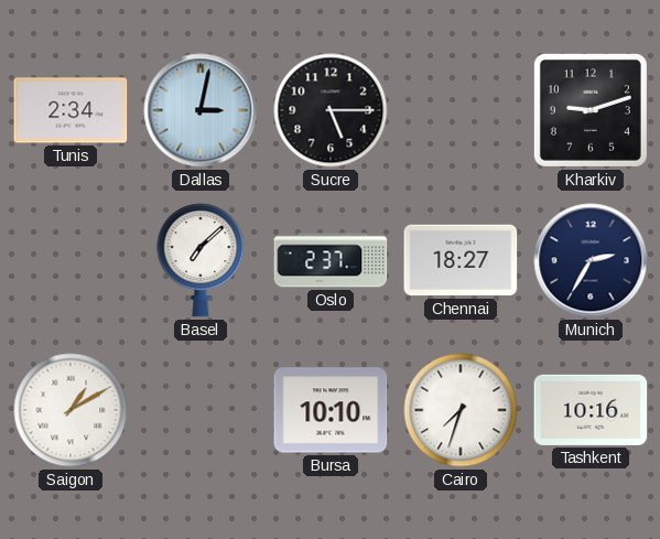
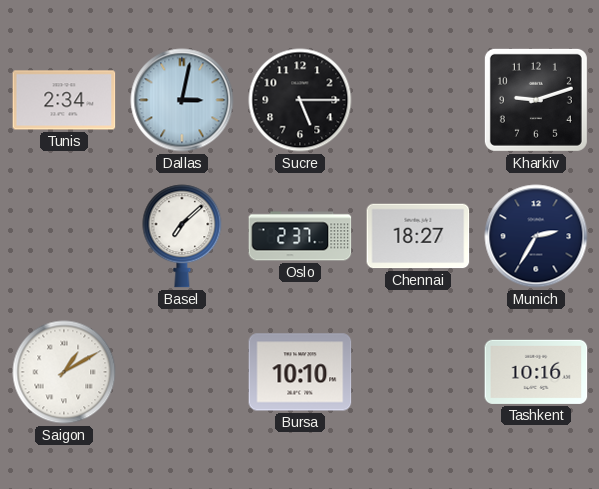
Cairo: 7:33 -> none (461, 410)
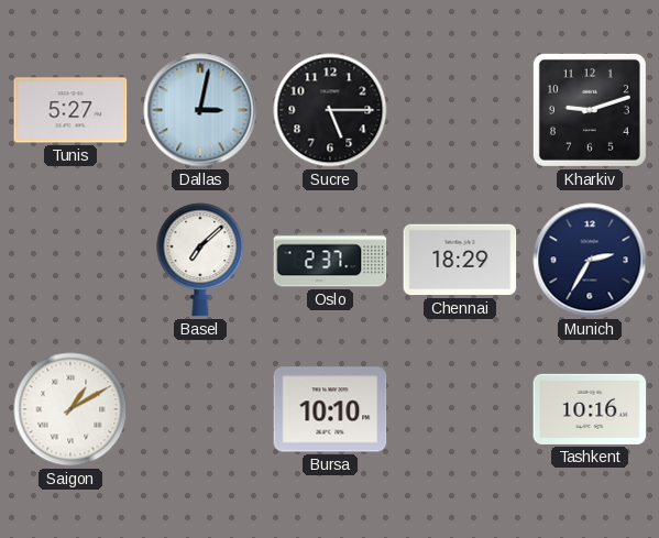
Tunis: 2:34 -> 5:27 (70, 110)
Chennai: 18:27 -> 18:29 (460, 260)
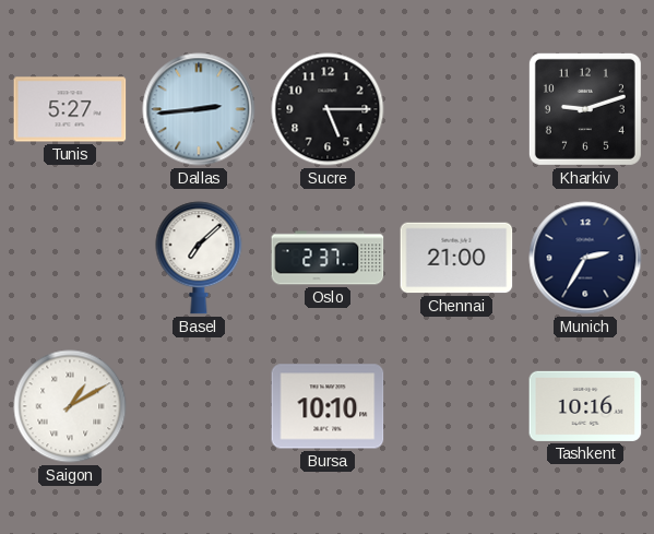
Dallas: 3:02 -> 2:44 (199, 109)
Chennai: 18:29 -> 21:00 (456, 258)
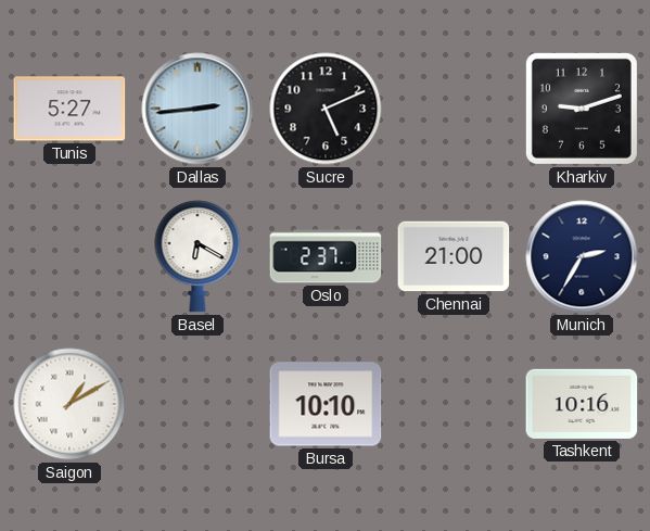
Sucre: 5:15 -> 5:11 (326, 109)
Basel: 7:08 -> 6:20 (197, 256)
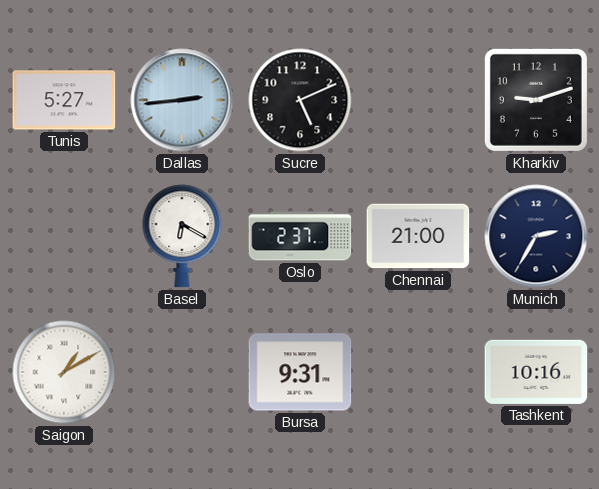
Bursa: 10:10 -> 9:31 (300, 372)
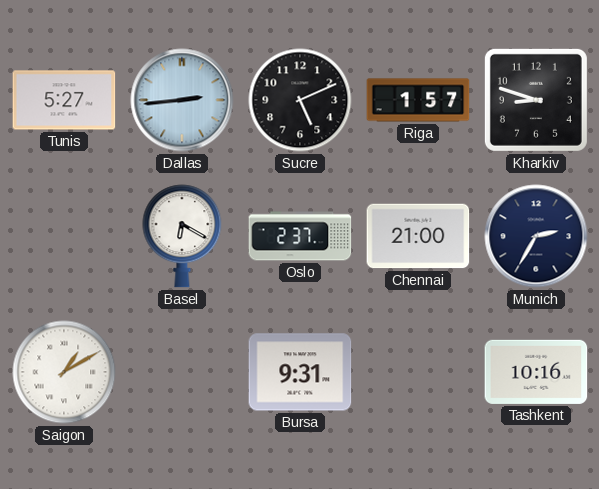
Riga: none -> 1:57 (418, 100)
Kharkiv: 9:12 -> 8:48 (536, 100)
